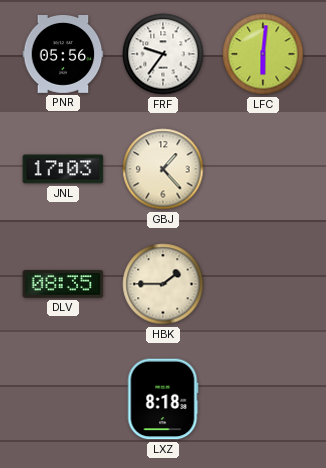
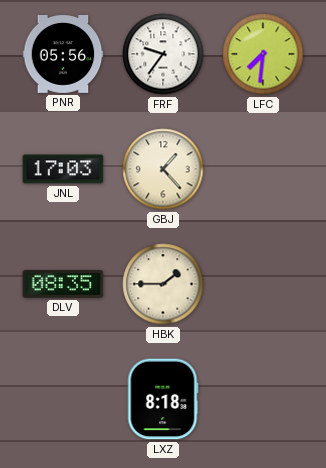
LFC: 6:01 -> 7:31 (263, 54)
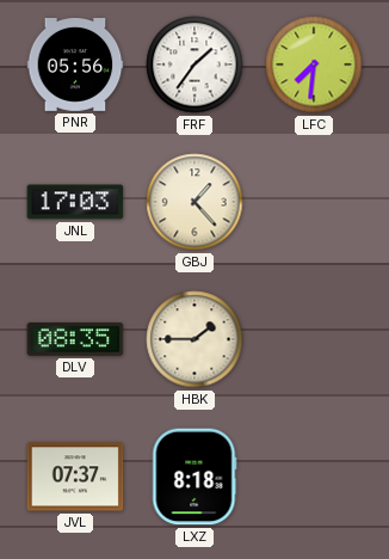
FRF: 9:36 -> 1:36 (194, 64)
JVL: none -> 07:37 (75, 477)
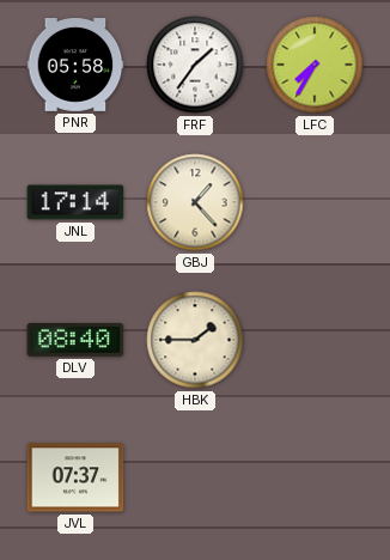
PNR: 05:56 -> 05:58 (75, 66)
LFC: 7:31 -> 7:35 (315, 65)
JNL: 17:03 -> 17:14 (75, 202)
DLV: 08:35 -> 08:40 (75, 340)
LXZ: 8:18 -> none (194, 477)
